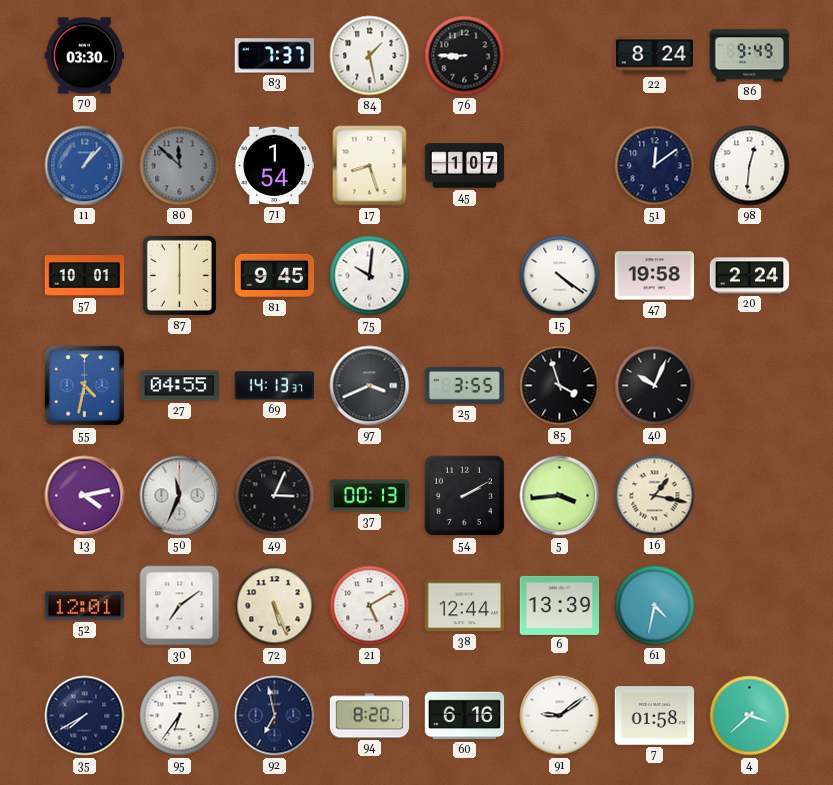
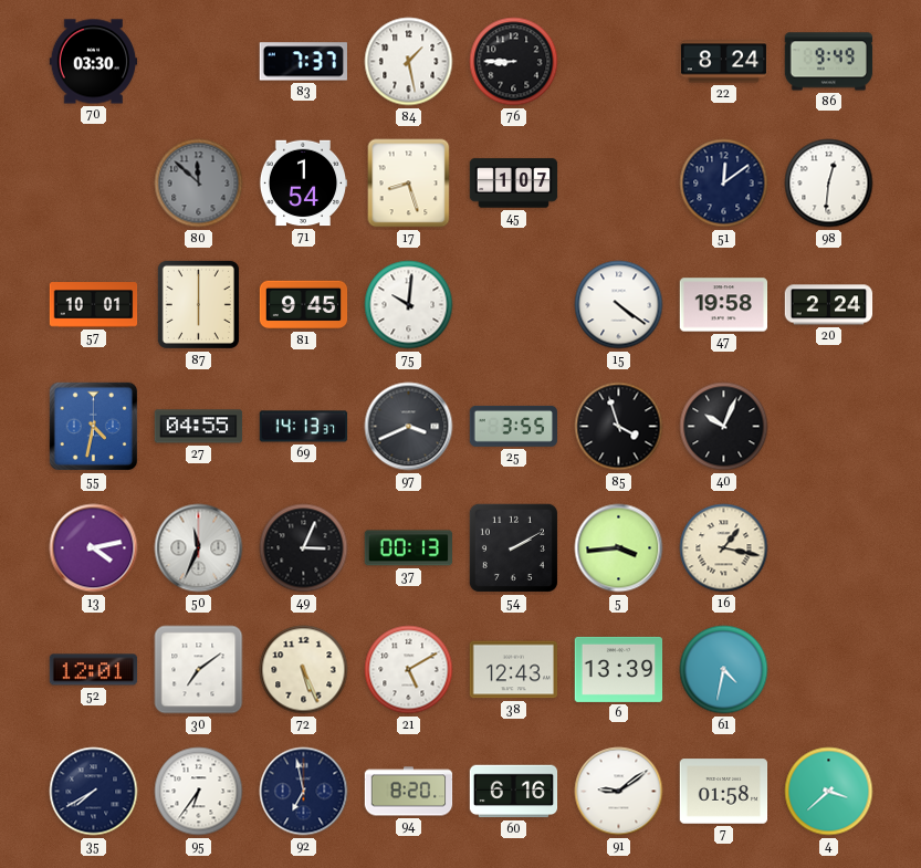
11: 1:07 -> none (85, 166)
38: 12:44 -> 12:43 (514, 670)
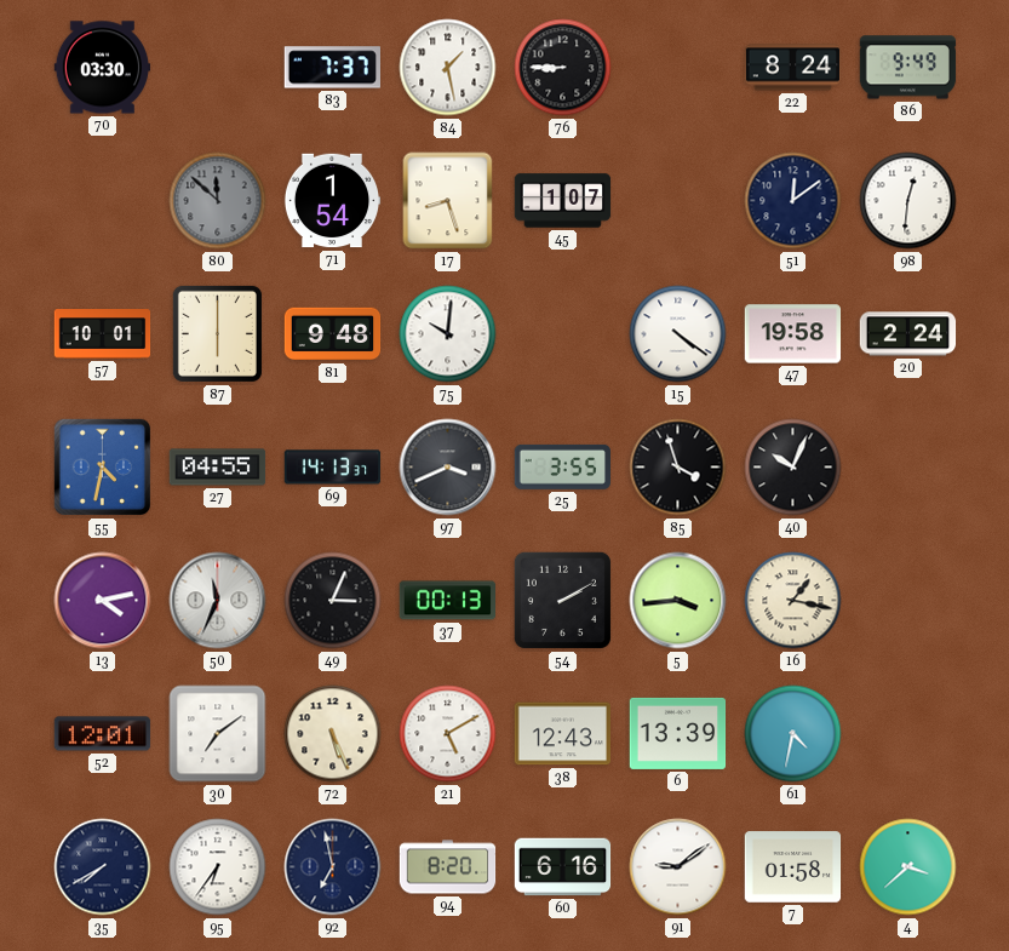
81: 9:45 -> 9:48 (333, 334)
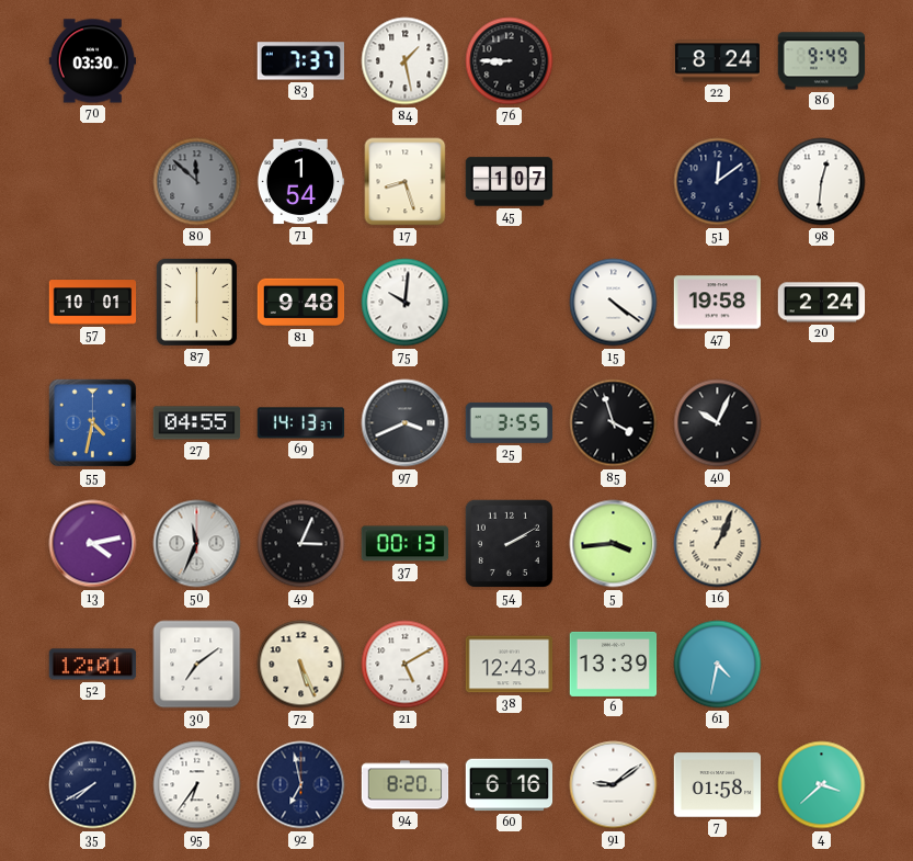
16: 1:17 -> 1:04 (718, 544)
